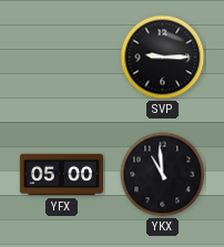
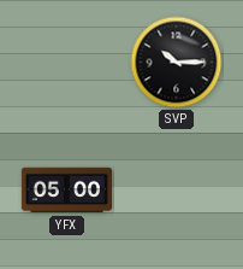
SVP: 9:15 -> 10:15 (177, 63)
YKX: 10:59 -> none (163, 175)
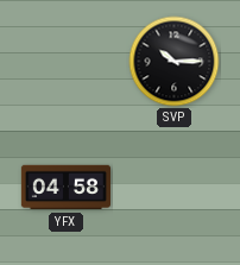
YFX: 05:00 -> 04:58 (65, 188)
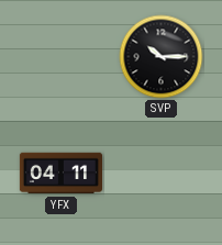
YFX: 04:58 -> 04:11 (60, 174)
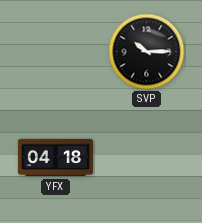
YFX: 04:11 -> 04:18 (55, 158)
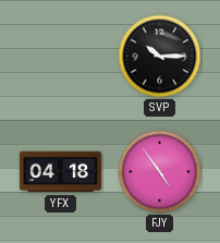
FJY: none -> 4:54 (160, 172)
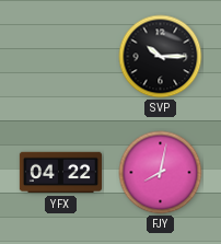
YFX: 04:18 -> 04:22 (60, 173)
FJY: 4:54 -> 8:02 (161, 173)
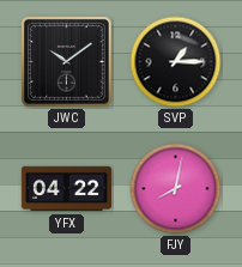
JWC: none -> 10:09 (66, 61)
SVP: 10:15 -> 1:15 (176, 62)
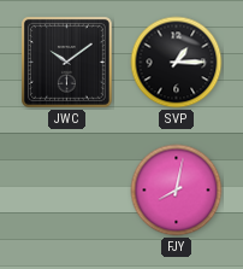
YFX: 04:22 -> none (66, 189)
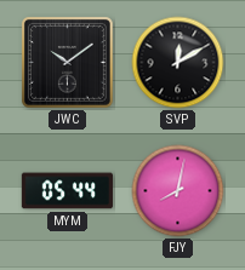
SVP: 1:15 -> 12:10 (178, 63)
MYM: none -> 05:44 (67, 191)
